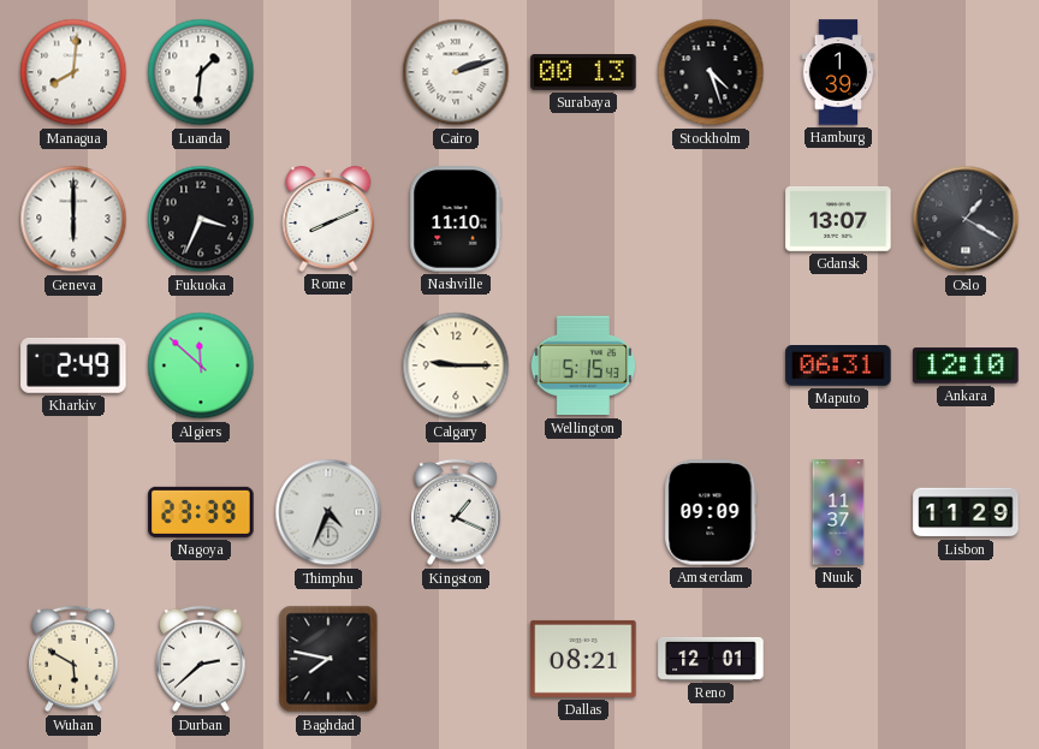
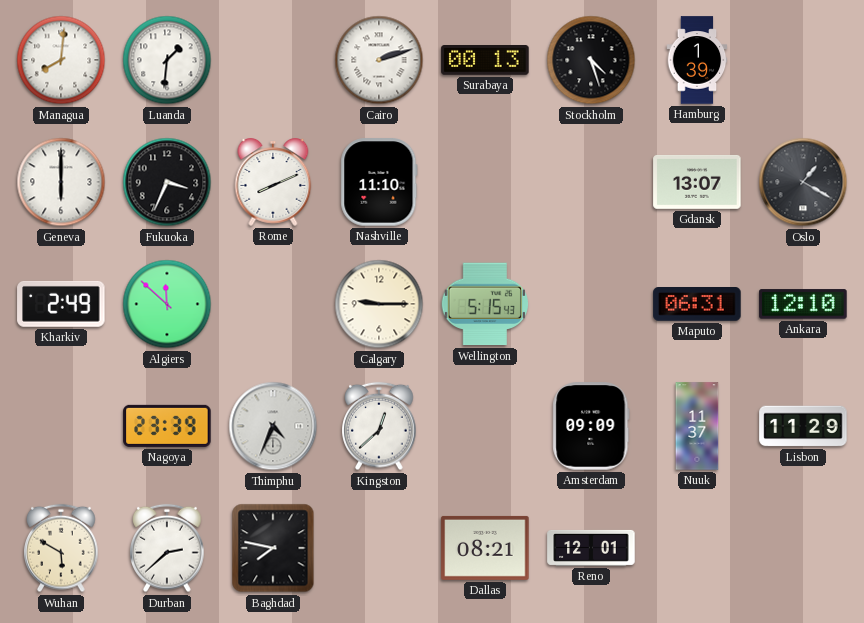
Kingston: 1:19 -> 12:38 (379, 426)
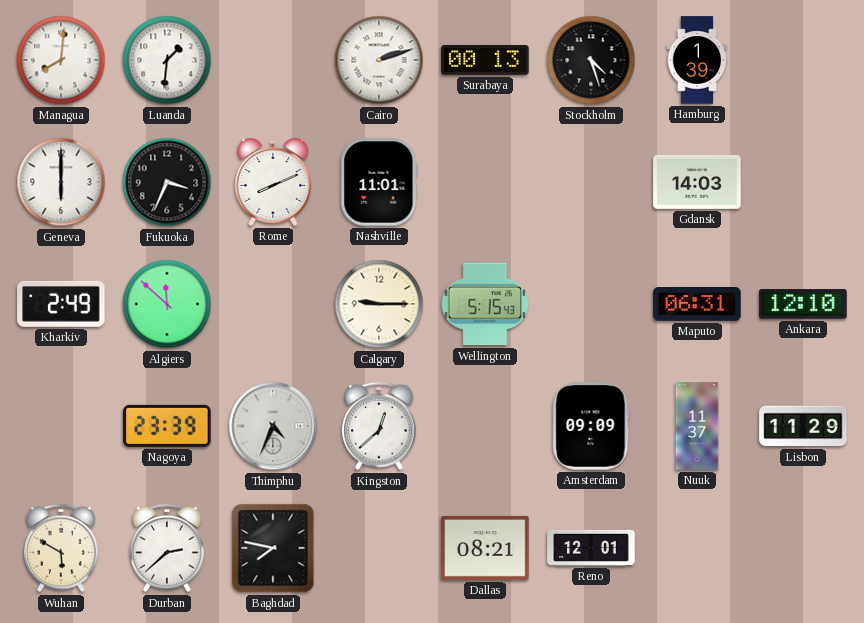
Nashville: 11:10 -> 11:01 (379, 182)
Gdansk: 13:07 -> 14:03 (697, 182)
Oslo: 1:20 -> none (803, 182)
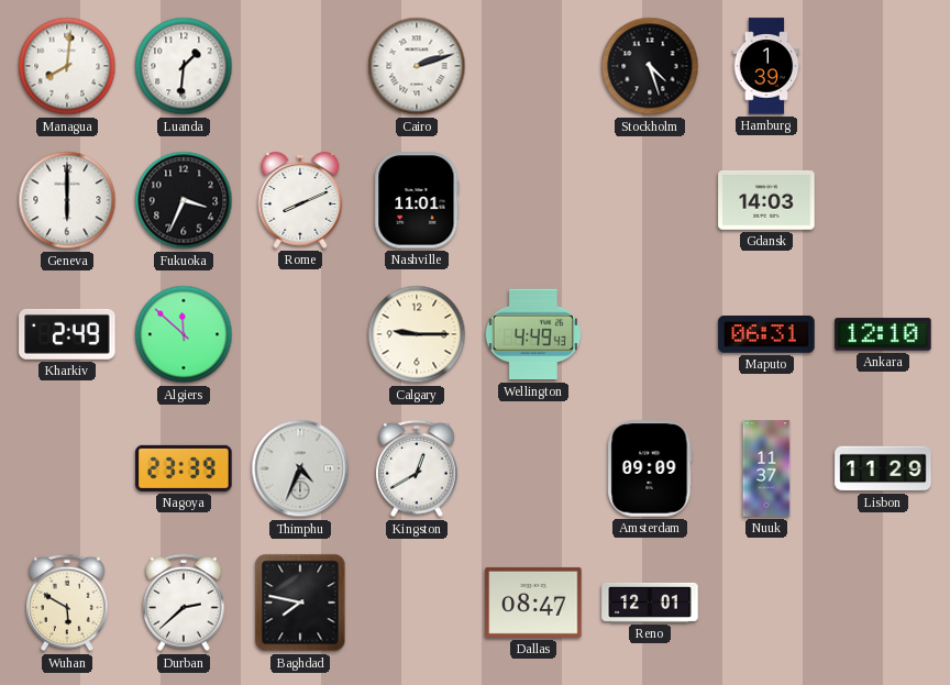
Surabaya: 00:13 -> none (485, 61)
Wellington: 5:15 -> 4:49 (533, 334)
Kingston: 12:38 -> 12:40 (417, 468)
Dallas: 08:21 -> 08:47 (533, 603)
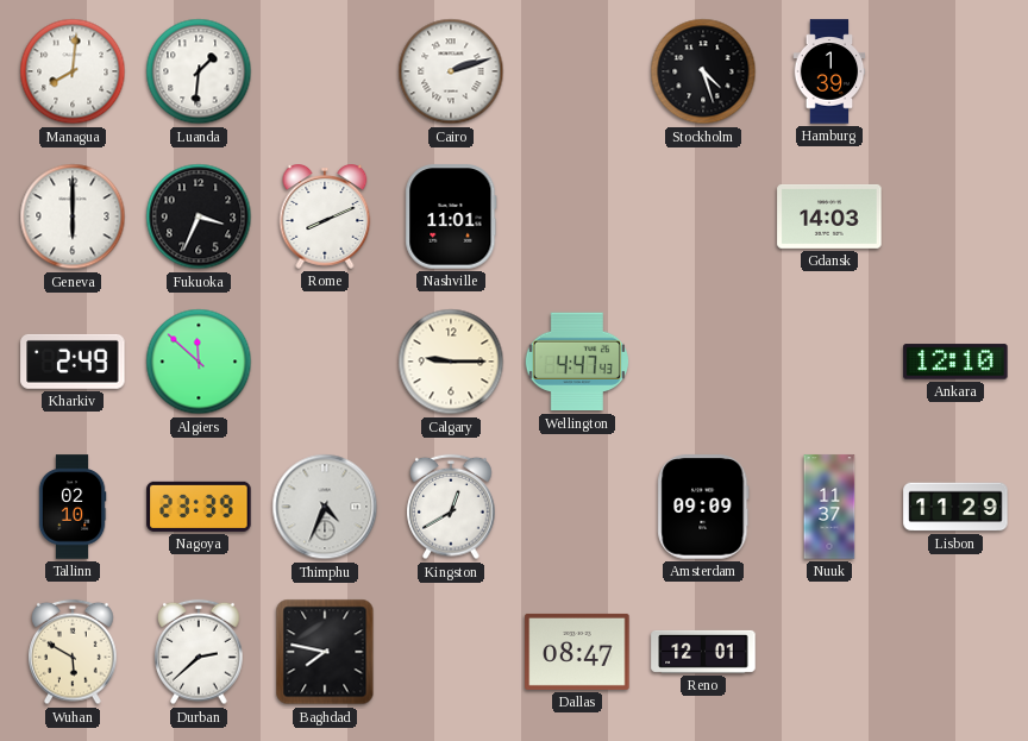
Wellington: 4:49 -> 4:47 (577, 362)
Maputo: 06:31 -> none (766, 334)
Tallinn: none -> 02:10 (73, 507)
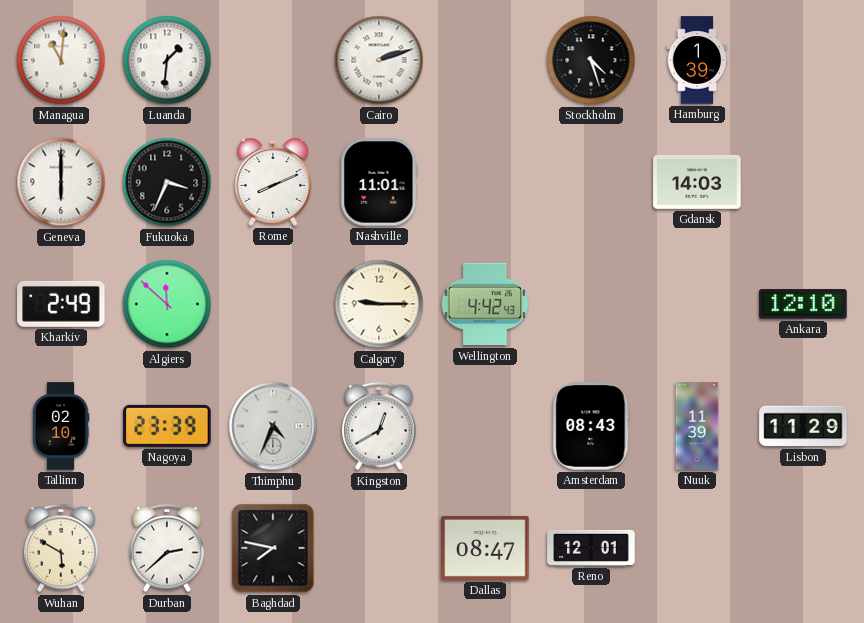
Managua: 8:01 -> 11:01 (61, 60)
Wellington: 4:47 -> 4:42 (485, 304)
Amsterdam: 09:09 -> 08:43 (591, 426)
Nuuk: 11:37 -> 11:39 (697, 426)
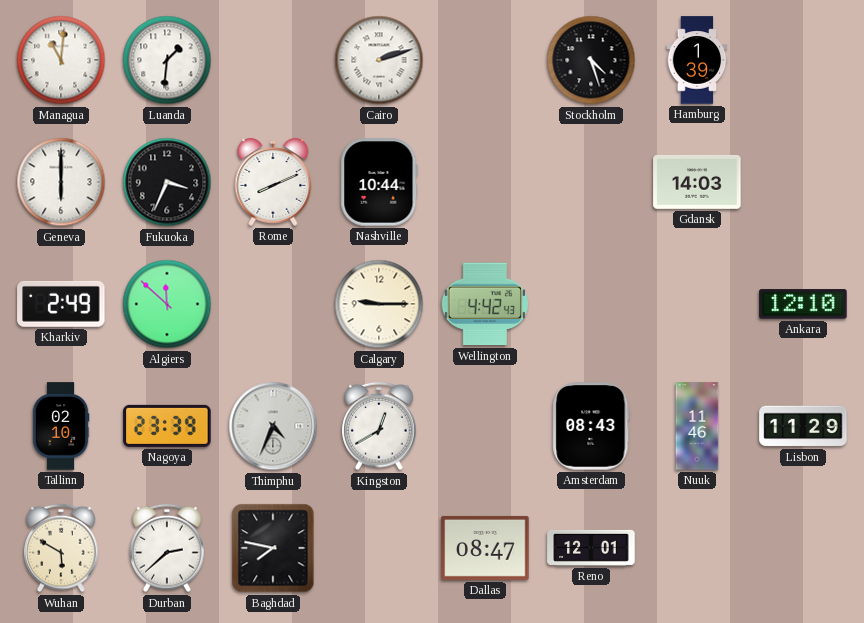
Nashville: 11:01 -> 10:44 (379, 182)
Nuuk: 11:39 -> 11:46 (697, 426)
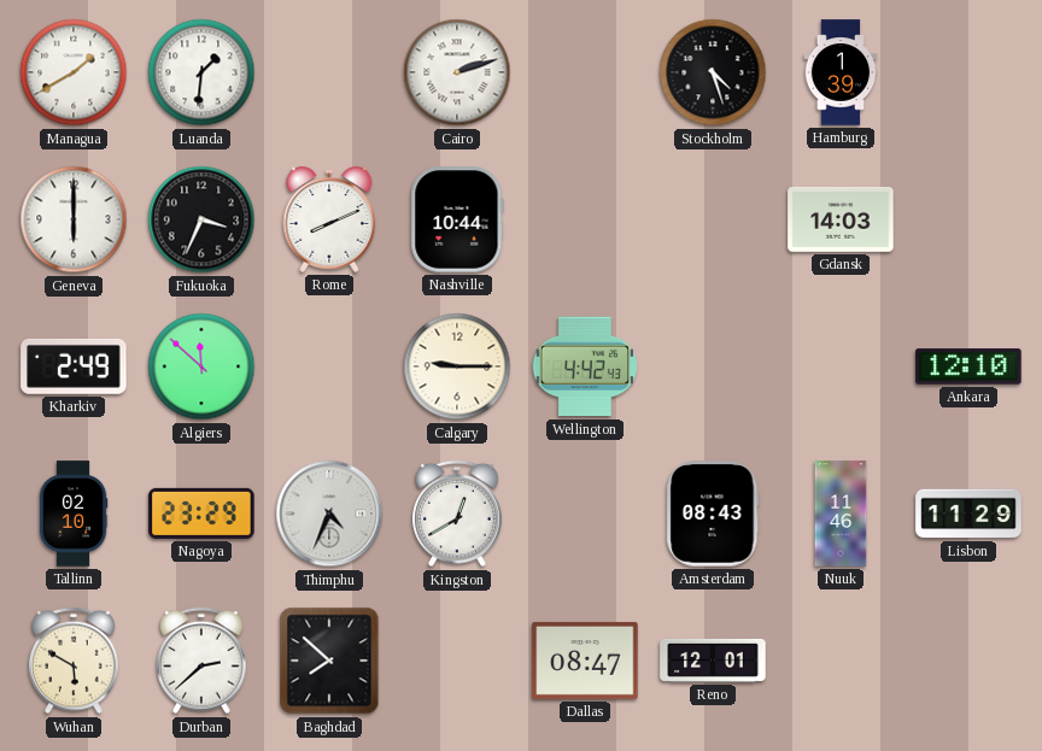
Managua: 11:01 -> 1:40 (74, 72)
Nagoya: 23:39 -> 23:29 (201, 514)
Baghdad: 7:47 -> 7:52 (329, 661)
